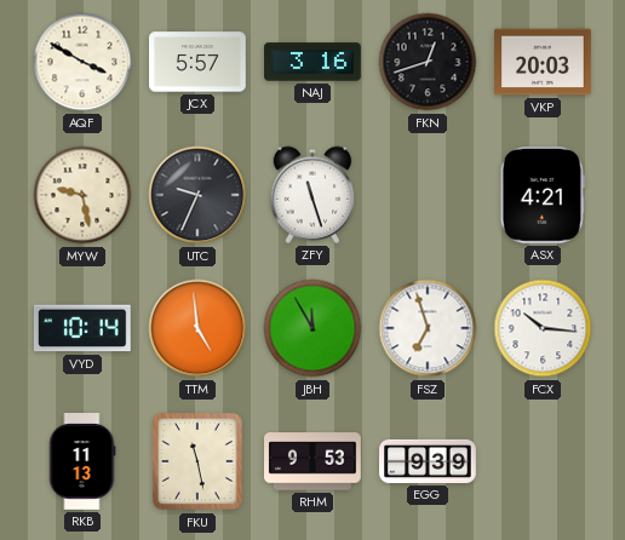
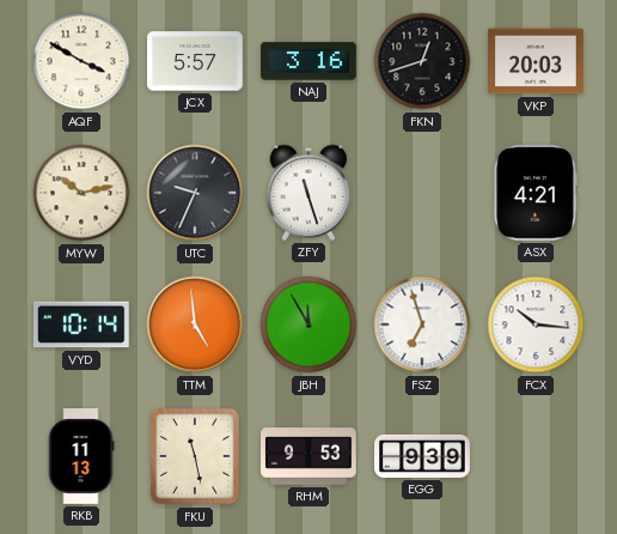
MYW: 9:28 -> 10:13 (81, 193)
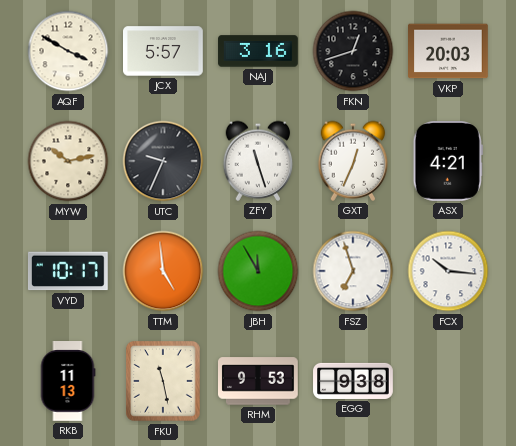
GXT: none -> 12:34 (353, 161)
VYD: 10:14 -> 10:17 (68, 271)
EGG: 9:39 -> 9:38 (353, 381)
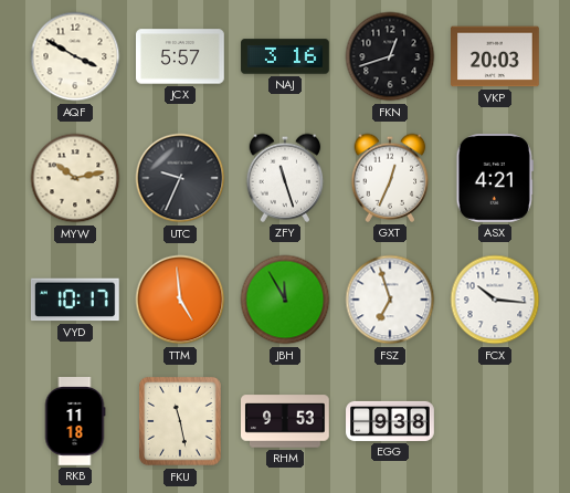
RKB: 11:13 -> 11:18 (75, 422)
